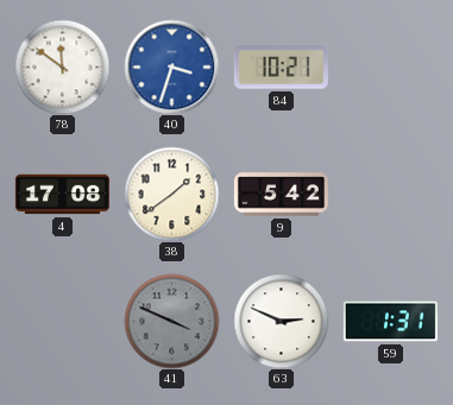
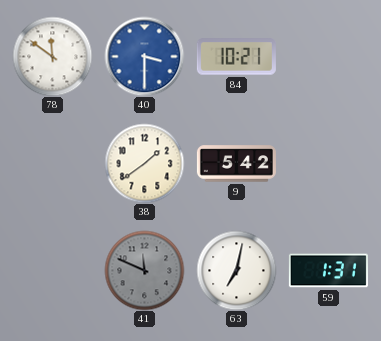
40: 3:33 -> 3:30 (144, 56)
4: 17:08 -> none (62, 195)
41: 3:49 -> 11:49 (144, 270)
63: 2:49 -> 7:02 (236, 270)
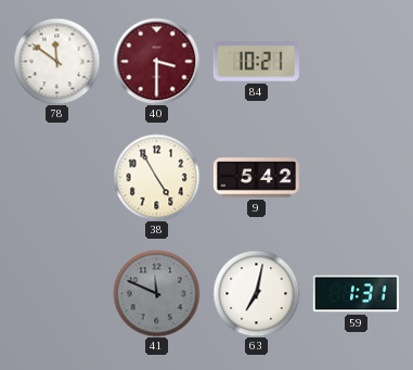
40 dial: blue -> burgundy (156, 61)
38: 1:39 -> 4:55 (156, 177)
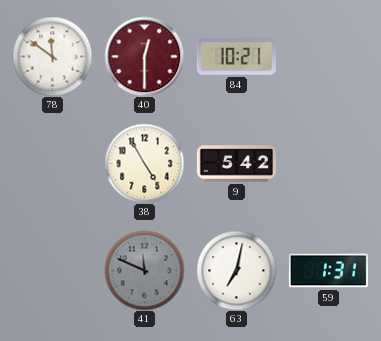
40: 3:30 -> 12:30 (144, 56)
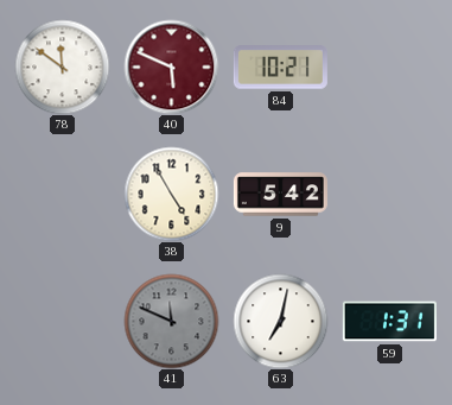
40: 12:30 -> 5:49 (171, 67)
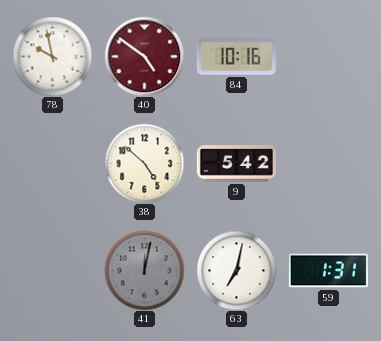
78: 11:51 -> 9:58 (52, 56)
40: 5:49 -> 4:51 (144, 56)
84: 10:21 -> 10:16 (236, 57)
38: 4:55 -> 4:52 (144, 163)
41: 11:49 -> 12:02 (144, 270)
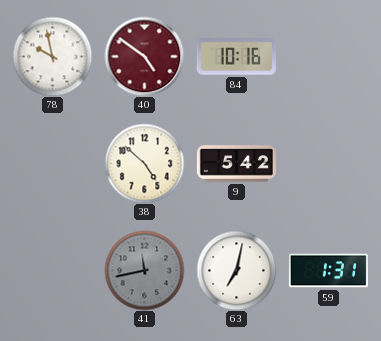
41: 12:02 -> 11:43 (144, 270)
